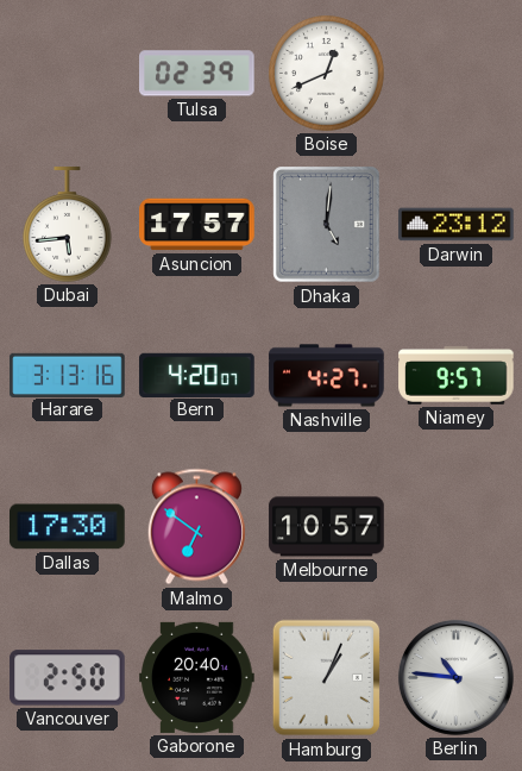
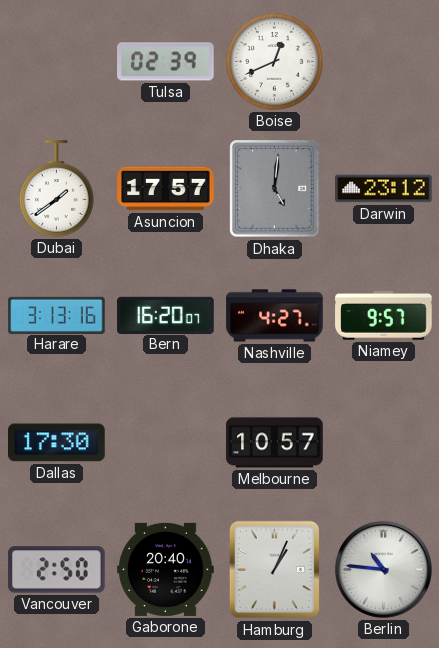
Dubai: 5:44 -> 1:39 (57, 189)
Bern: 4:20 -> 16:20 (166, 315)
Malmo: 6:51 -> none (196, 527)
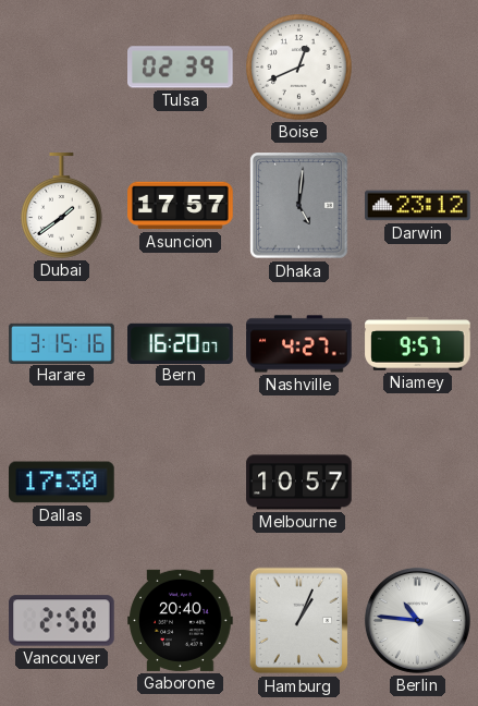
Harare: 3:13 -> 3:15 (62, 343)
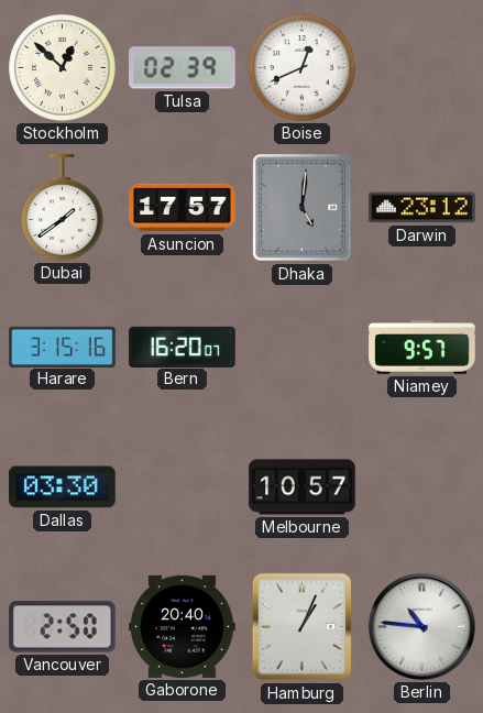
Stockholm: none -> 12:52 (63, 68)
Nashville: 4:27 -> none (299, 344)
Dallas: 17:30 -> 03:30 (63, 487)
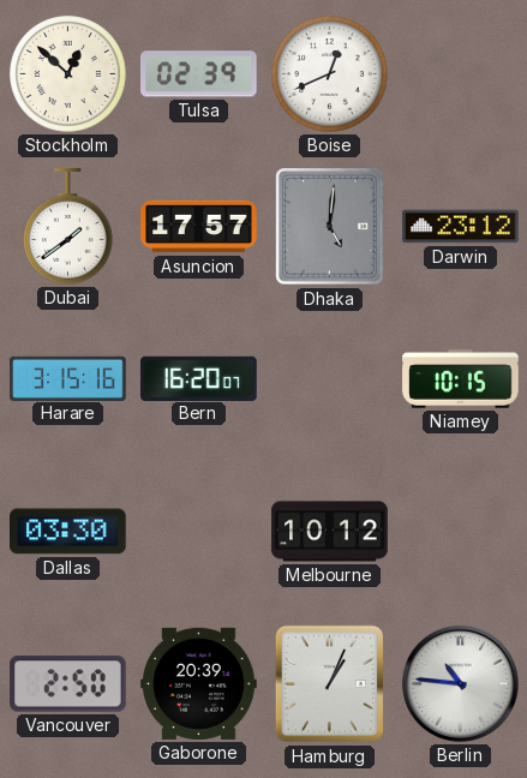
Niamey: 9:57 -> 10:15 (461, 379)
Melbourne: 10:57 -> 10:12 (330, 532)
Gaborone: 20:40 -> 20:39 (199, 683)
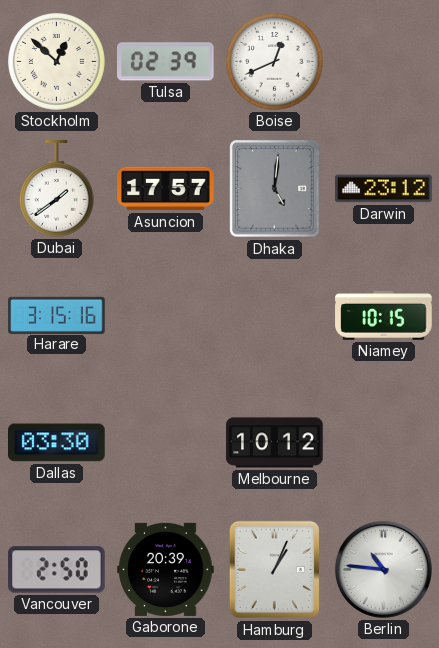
Bern: 16:20 -> none (199, 378)
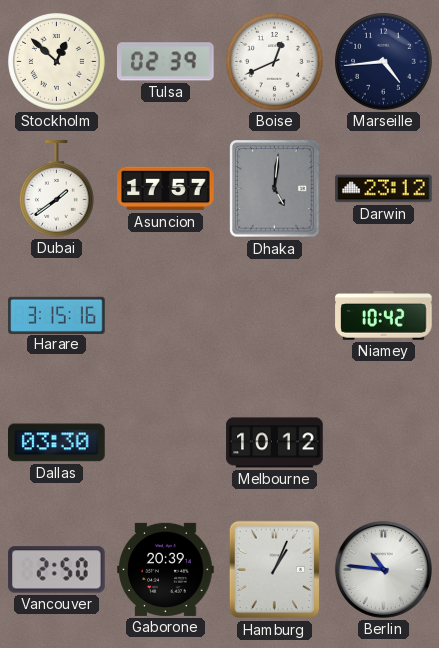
Marseille: none -> 4:44 (384, 62)
Niamey: 10:15 -> 10:42 (384, 316)
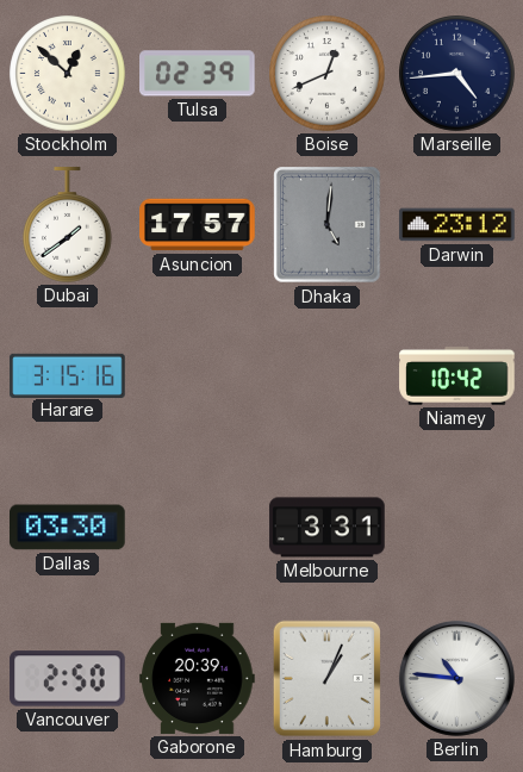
Melbourne: 10:12 -> 3:31 (328, 528)
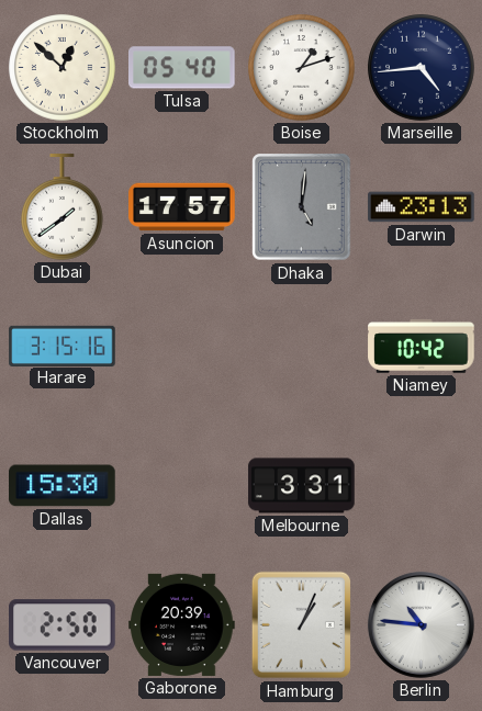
Tulsa: 02:39 -> 05:40 (182, 68)
Boise: 12:41 -> 1:12 (302, 68)
Darwin: 23:12 -> 23:13 (422, 207)
Dallas: 03:30 -> 15:30 (63, 486)
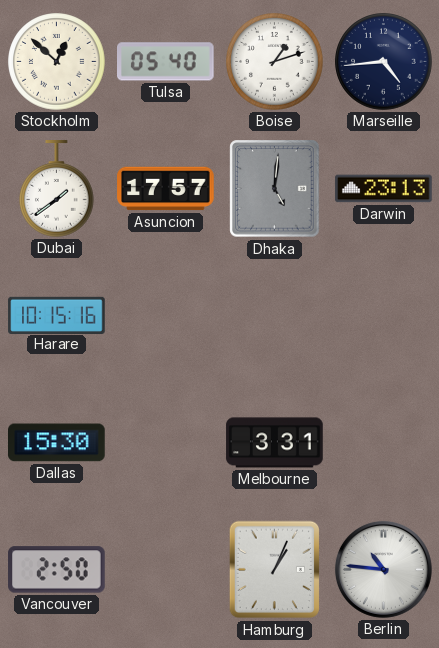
Harare: 3:15 -> 10:15 (57, 315)
Niamey: 10:42 -> none (422, 347)
Gaborone: 20:39 -> none (182, 624)
